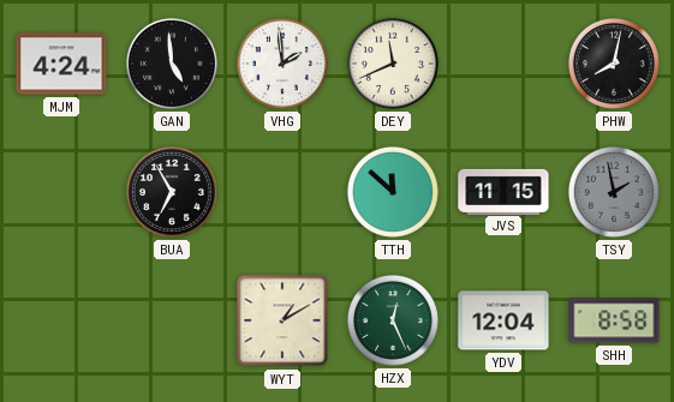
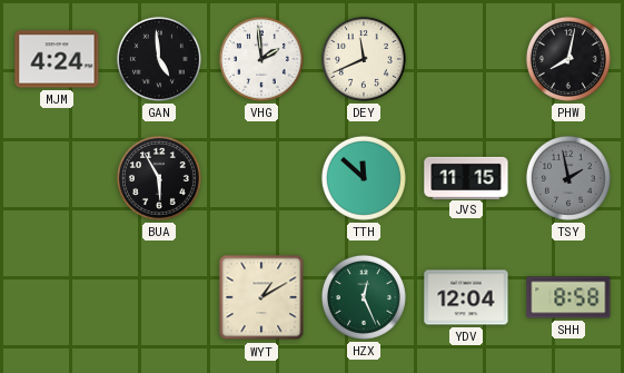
BUA: 6:55 -> 5:55 (159, 178)
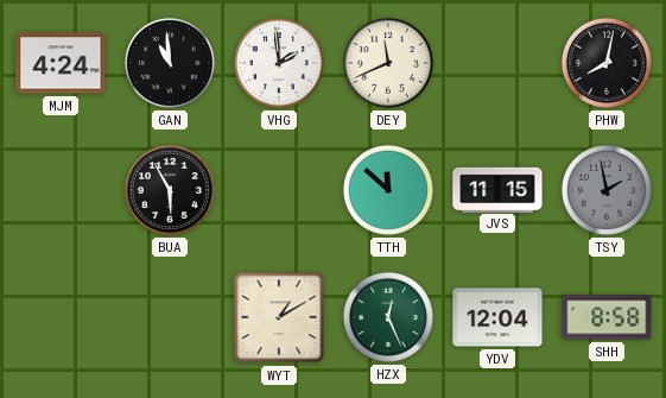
GAN: 4:59 -> 10:59 (170, 63)
